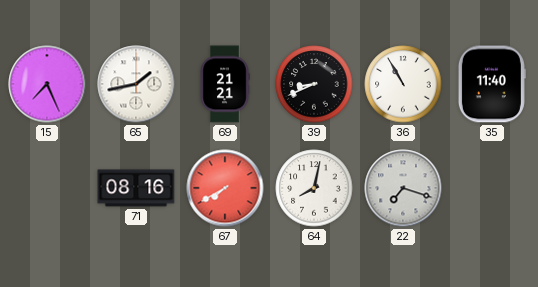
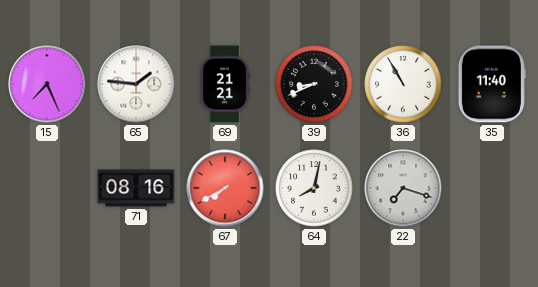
65: 1:43 -> 1:46 (136, 84)
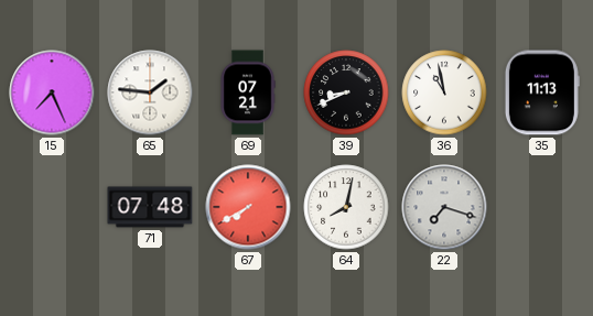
69: 21:21 -> 07:21 (248, 92)
36: 10:55 -> 10:58 (444, 92)
35: 11:40 -> 11:13 (542, 92)
71: 08:16 -> 07:48 (150, 207)
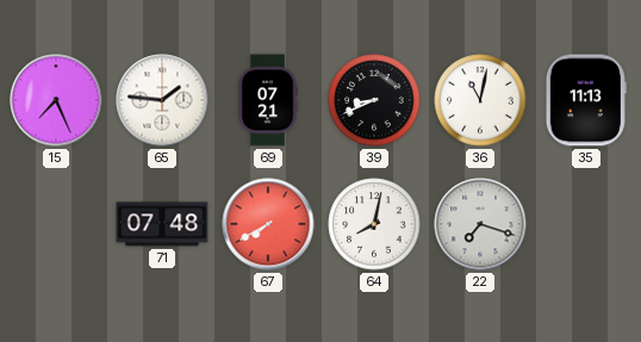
36: 10:58 -> 11:02 (480, 100)
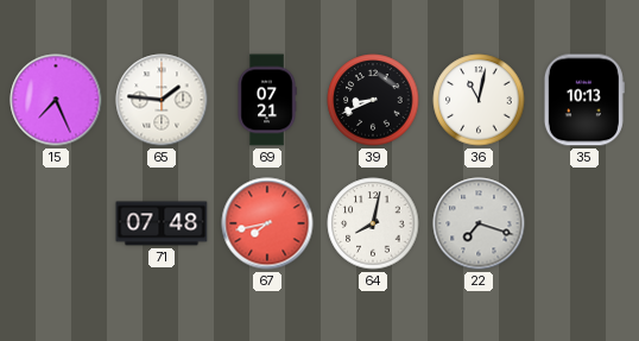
35: 11:13 -> 10:13 (584, 100)
67: 7:40 -> 7:43 (267, 223)
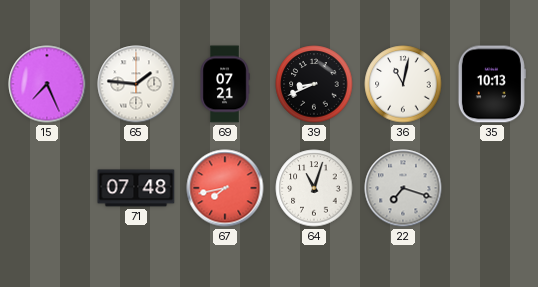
64: 8:02 -> 11:03 (314, 188)
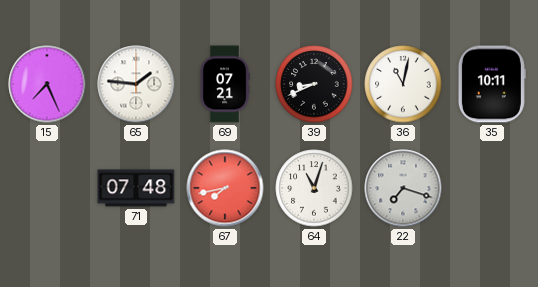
35: 10:13 -> 10:11 (492, 84)
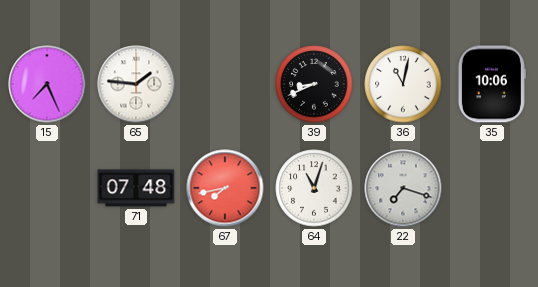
69: 07:21 -> none (225, 84)
35: 10:11 -> 10:06 (492, 84)
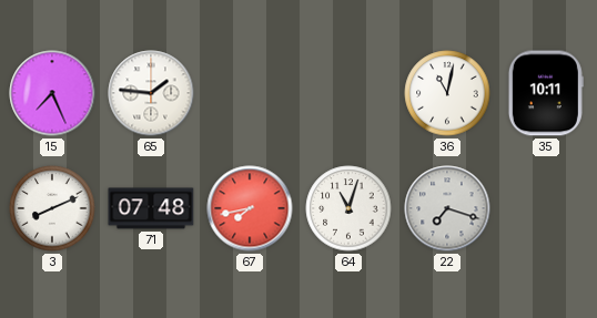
39: 8:41 -> none (314, 84)
35: 10:06 -> 10:11 (546, 93)
3: none -> 8:11 (52, 208)
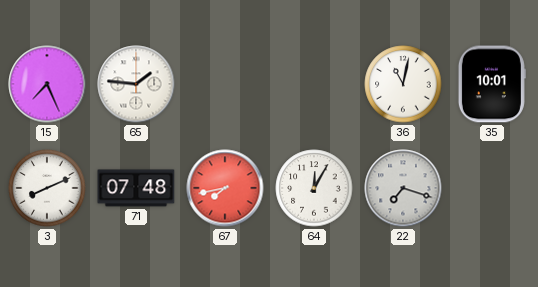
35: 10:11 -> 10:01 (492, 84)
64: 11:03 -> 12:05 (314, 188)
